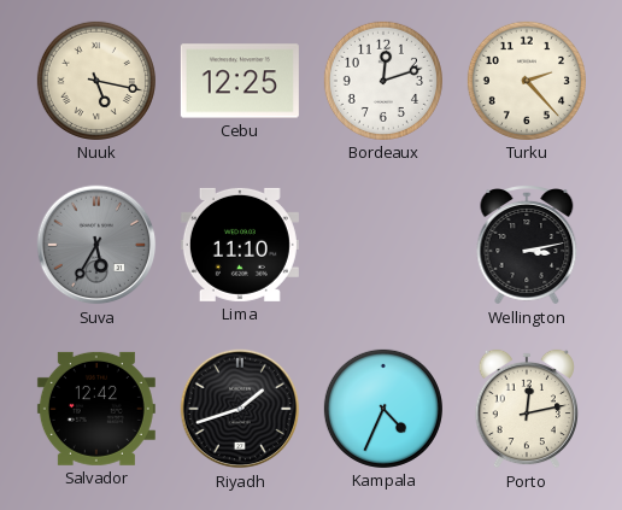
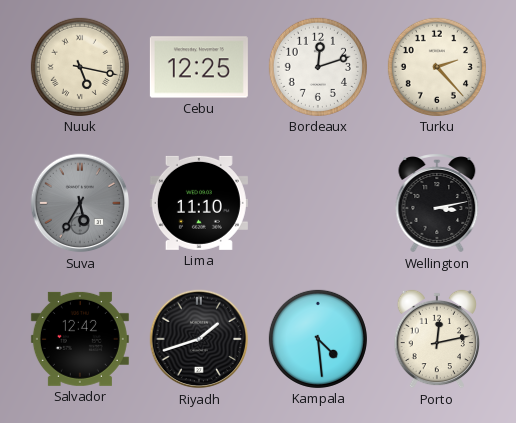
Kampala: 4:34 -> 4:29 (318, 339)
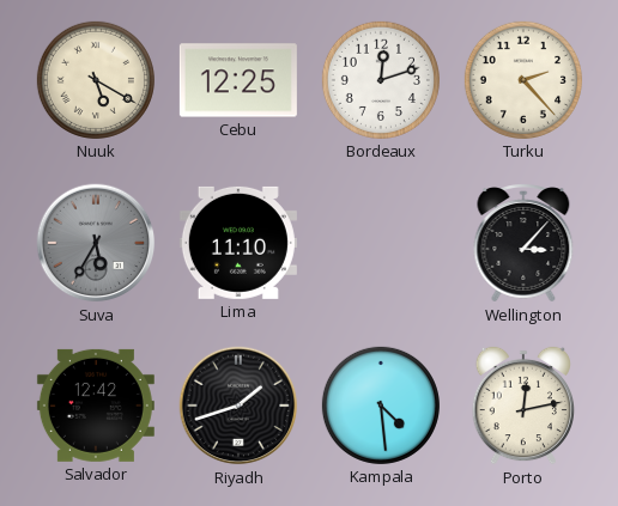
Nuuk: 5:17 -> 5:20 (96, 80)
Wellington: 3:13 -> 3:07 (523, 244)
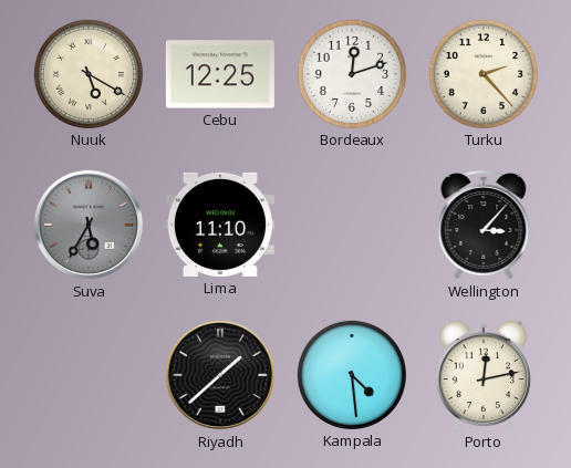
Salvador: 12:42 -> none (96, 406)
Riyadh: 1:42 -> 1:38 (220, 375)
